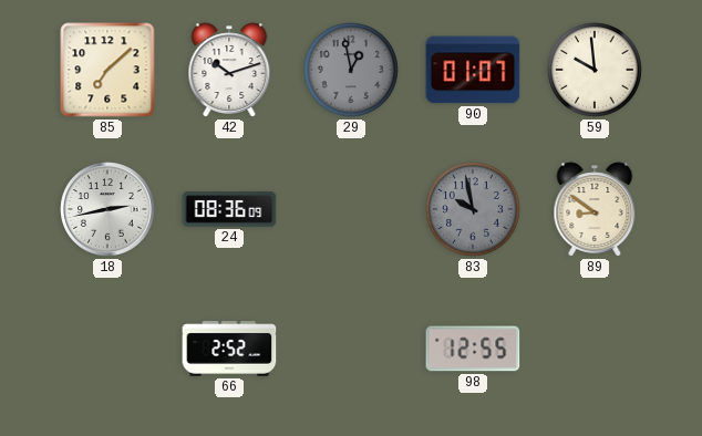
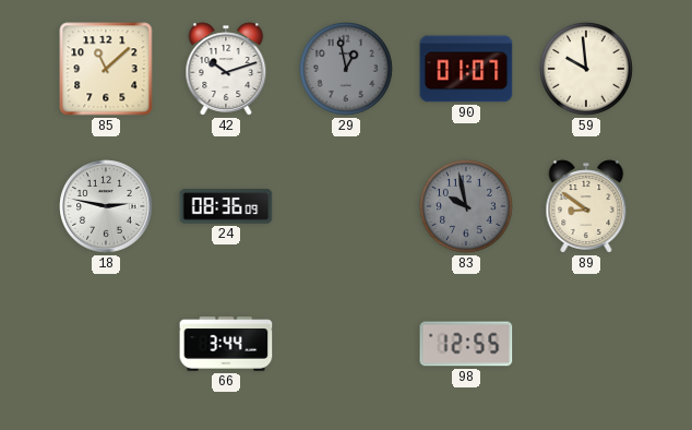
85: 7:08 -> 11:08 (106, 69)
18: 2:43 -> 2:47 (106, 206)
66: 2:52 -> 3:44 (226, 344)
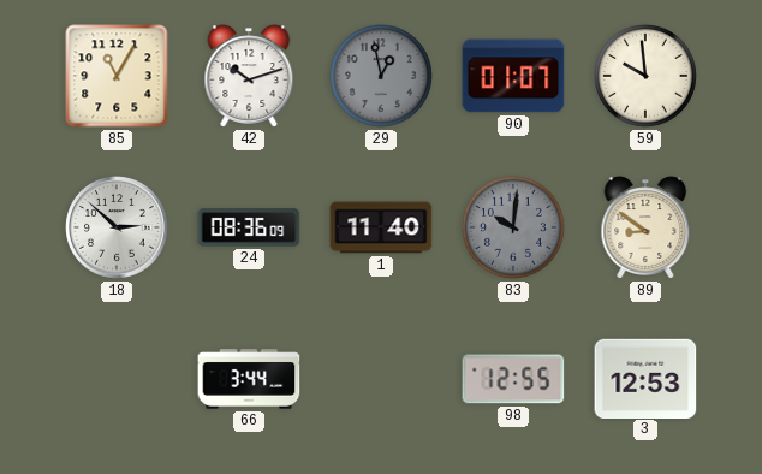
85: 11:08 -> 11:05 (117, 76)
18: 2:47 -> 2:52 (117, 227)
1: none -> 11:40 (381, 227)
83: 9:58 -> 10:01 (514, 229)
3: none -> 12:53 (645, 378)
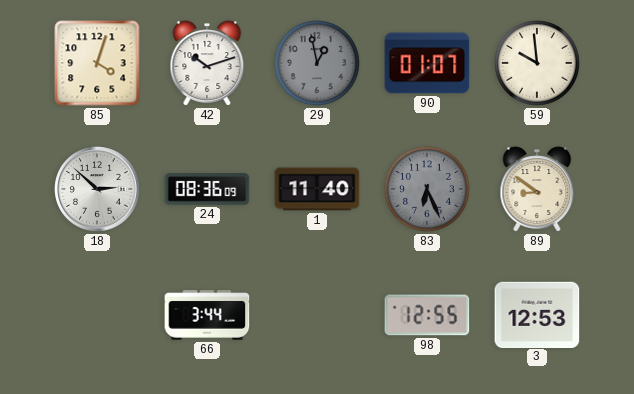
85: 11:05 -> 4:03 (97, 63)
83: 10:01 -> 6:26 (428, 190)
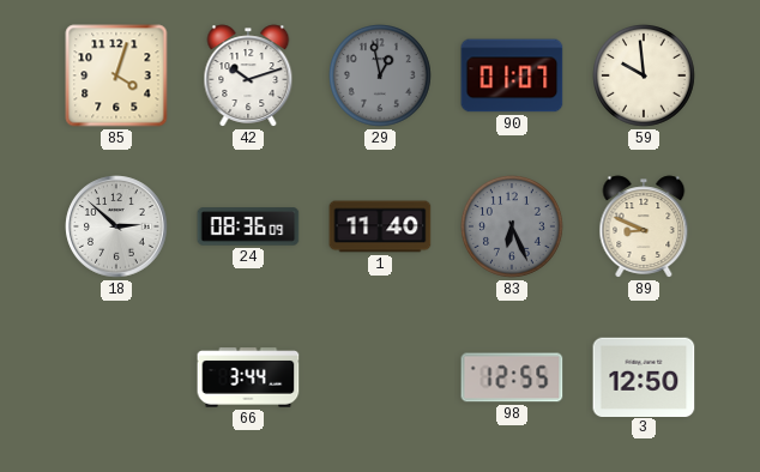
89: 8:51 -> 8:49 (644, 226)
3: 12:53 -> 12:50 (644, 376)
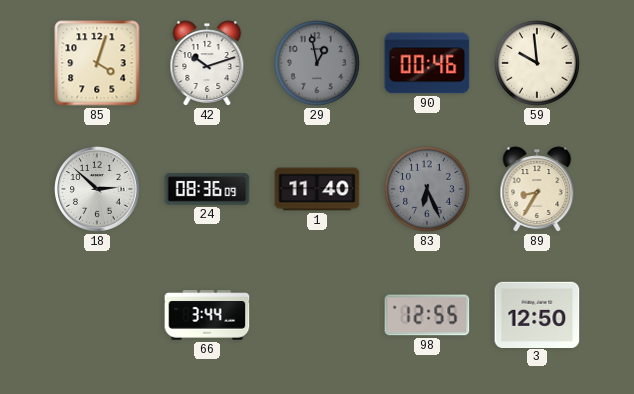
90: 01:07 -> 00:46 (427, 63)
89: 8:49 -> 8:35 (537, 189)
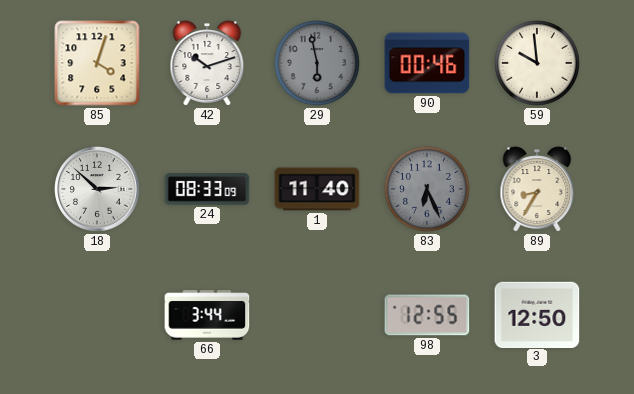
29: 12:58 -> 5:58 (318, 64)
24: 08:36 -> 08:33 (207, 189)
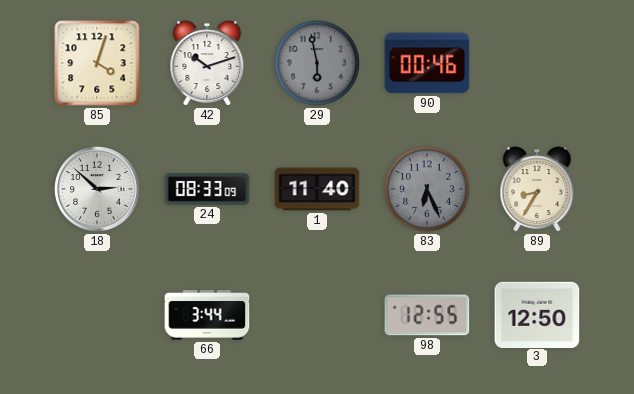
59: 9:59 -> none (538, 64)
